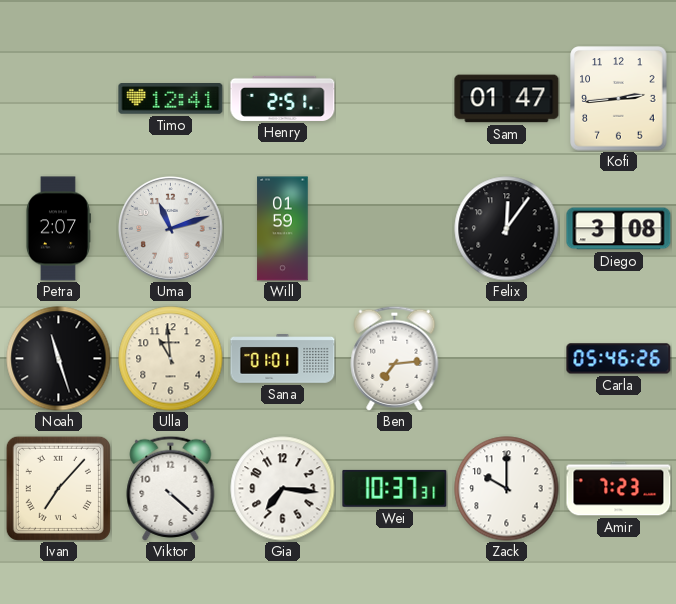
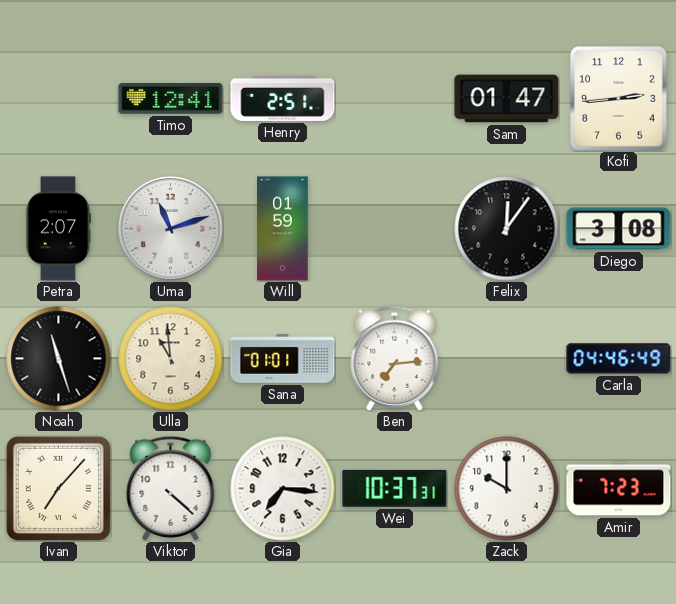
Carla: 05:46 -> 04:46 (619, 359)
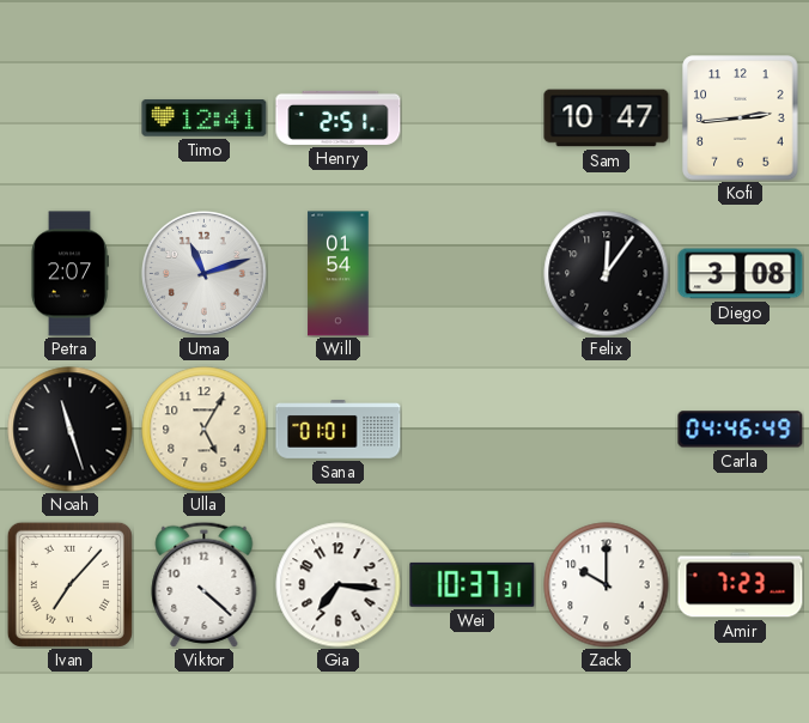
Sam: 01:47 -> 10:47 (607, 119)
Will: 01:59 -> 01:54 (339, 274)
Ulla: 10:59 -> 5:05 (205, 430)
Ben: 7:14 -> none (395, 358)
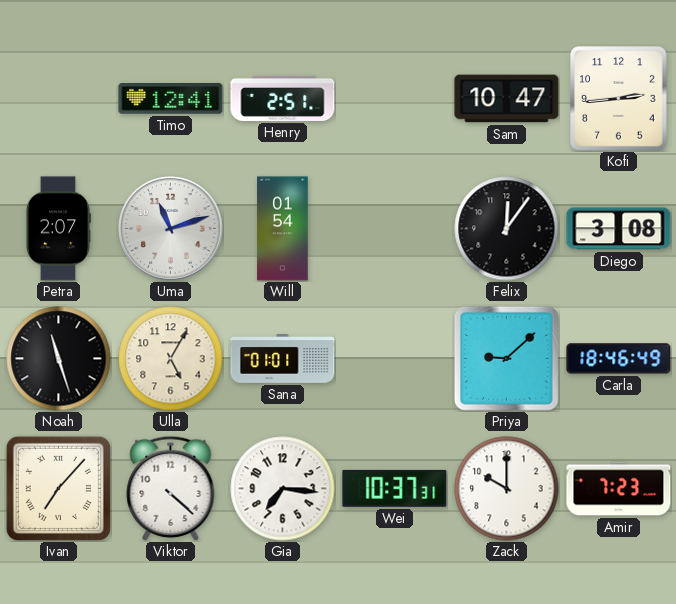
Priya: none -> 9:08 (506, 358)
Carla: 04:46 -> 18:46 (619, 359)
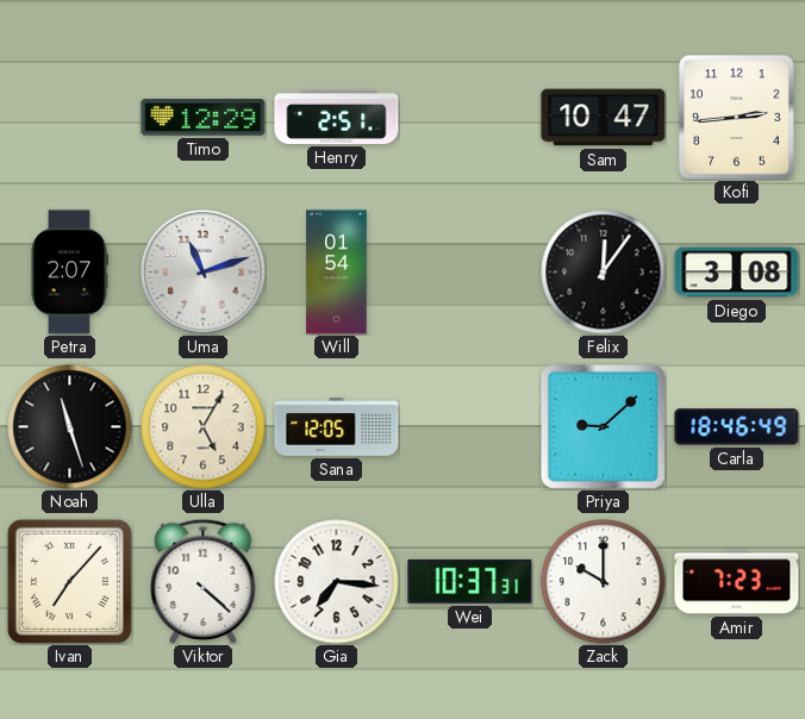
Timo: 12:41 -> 12:29 (204, 118)
Sana: 01:01 -> 12:05 (337, 427)
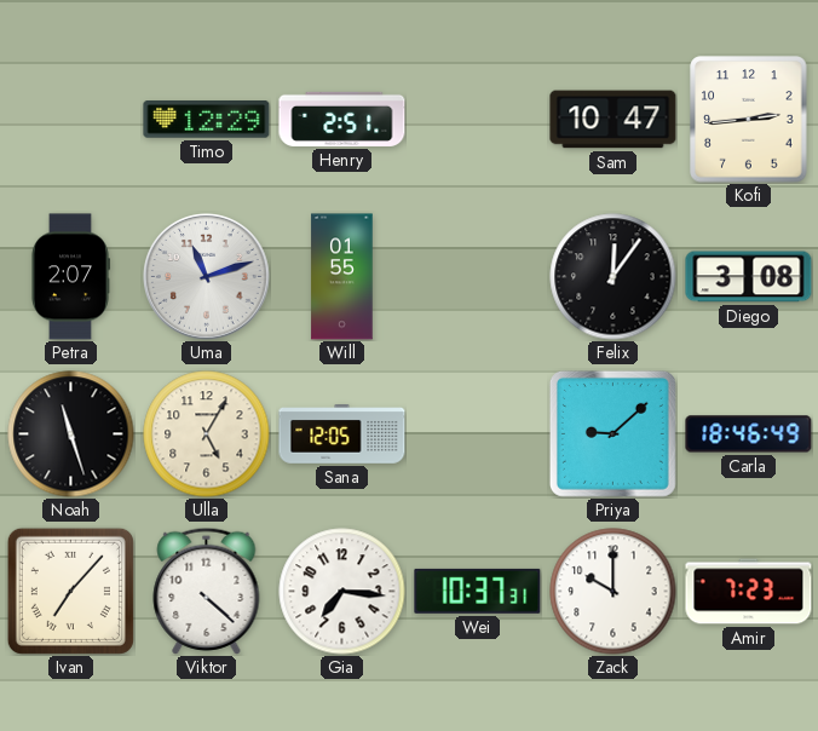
Will: 01:54 -> 01:55 (342, 277)
